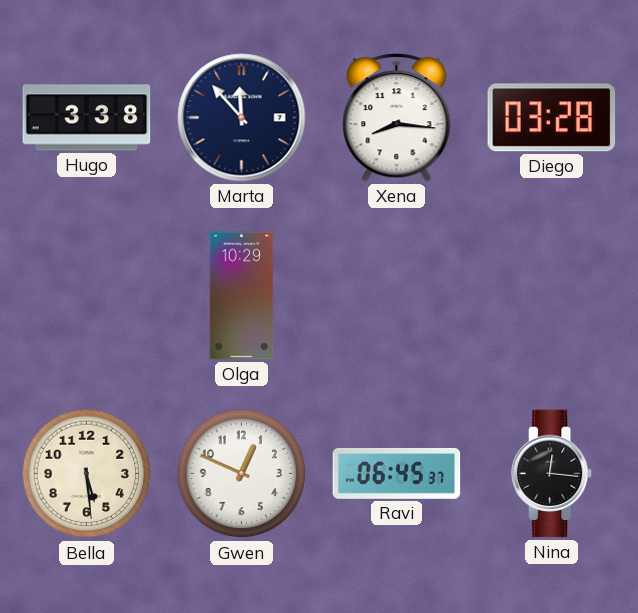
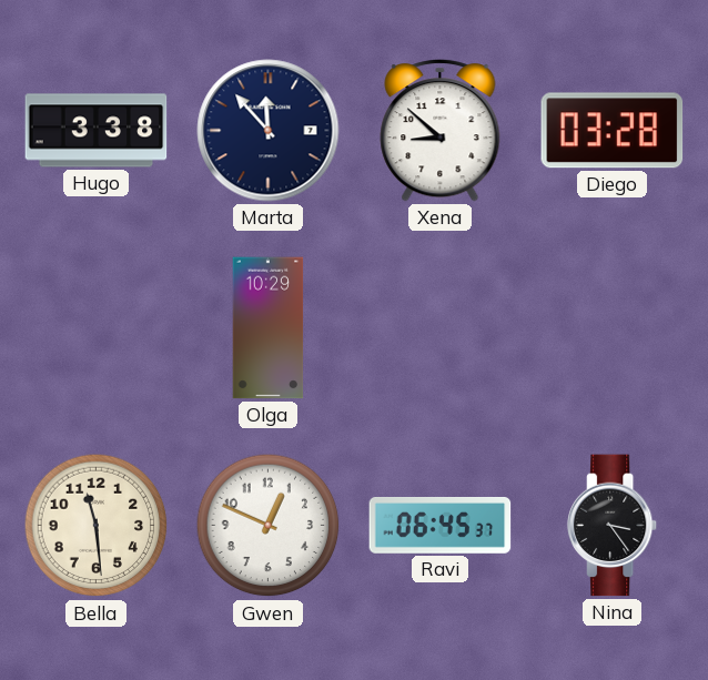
Xena: 8:16 -> 8:52 (441, 131)
Bella: 5:29 -> 11:29 (97, 526)
Nina: 12:16 -> 3:24 (613, 526)
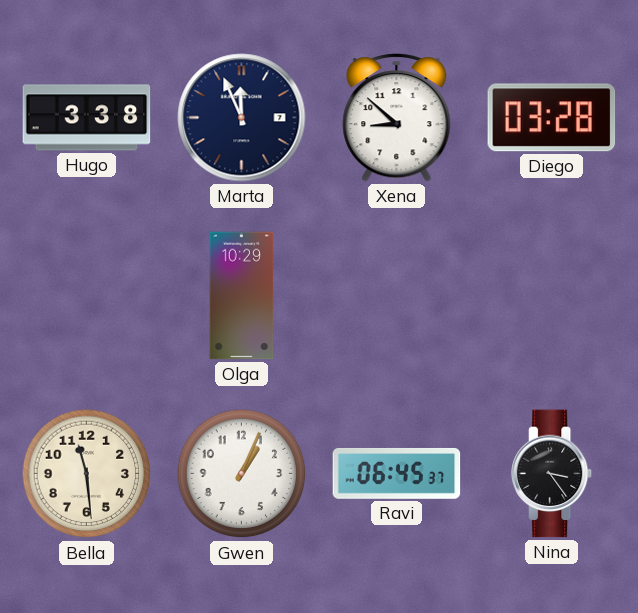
Marta: 11:53 -> 11:56 (242, 118)
Gwen: 12:49 -> 1:04 (242, 474)
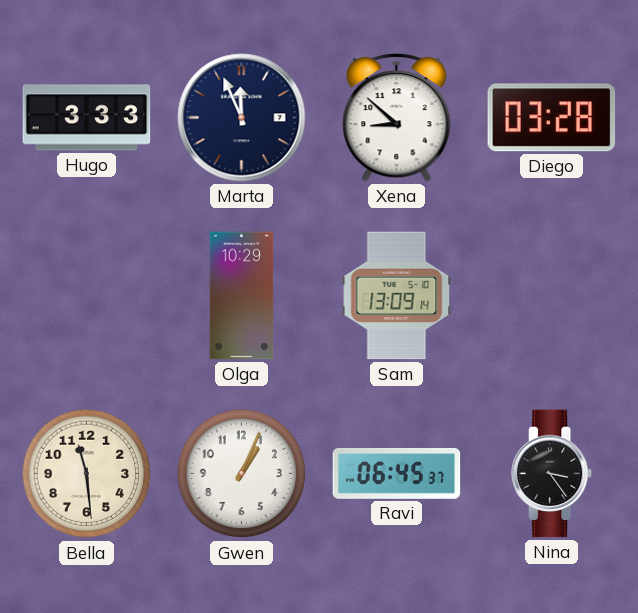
Hugo: 3:38 -> 3:33 (87, 118)
Sam: none -> 13:09 (397, 296)
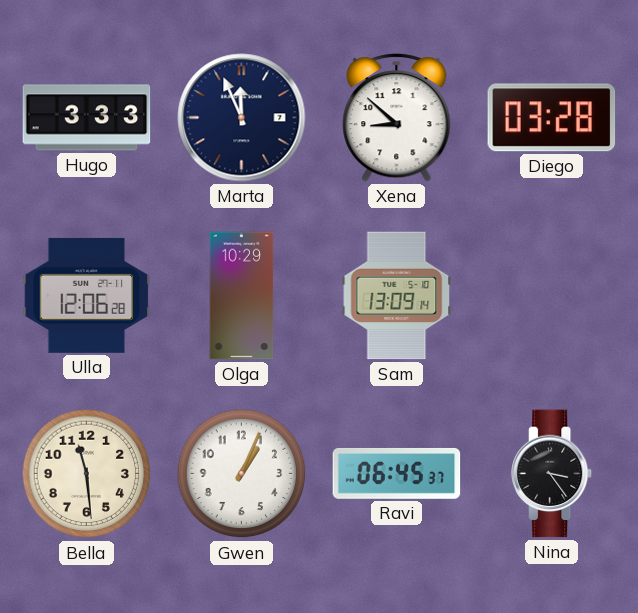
Ulla: none -> 12:06 (87, 295)
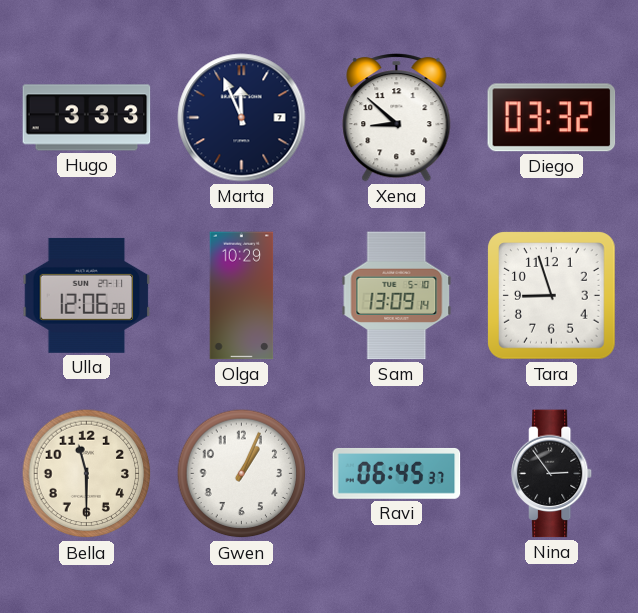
Diego: 03:28 -> 03:32 (552, 118)
Tara: none -> 8:57 (552, 296)
Bella: 11:29 -> 11:30 (87, 474)
Nina: 3:24 -> 2:54 (552, 474)
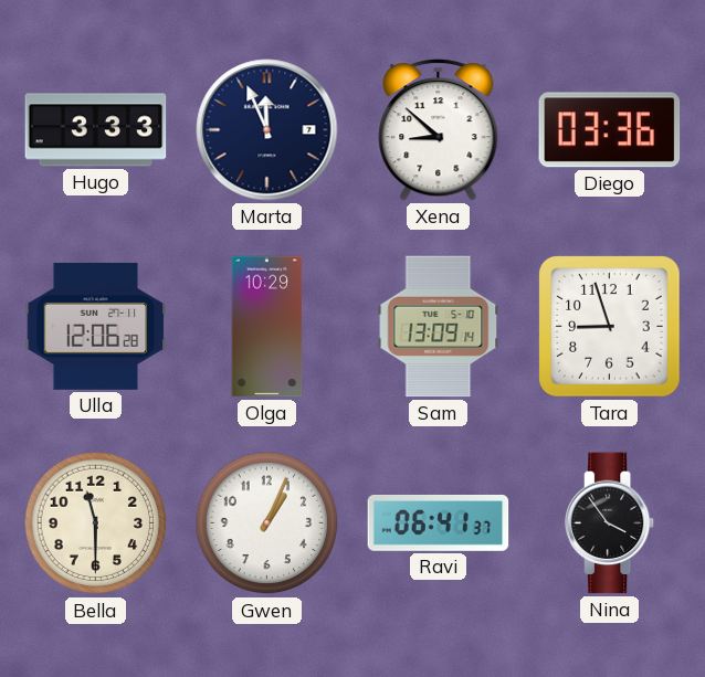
Diego: 03:32 -> 03:36 (610, 130)
Ravi: 06:45 -> 06:41 (439, 523)
Nina: 2:54 -> 3:54 (610, 523)
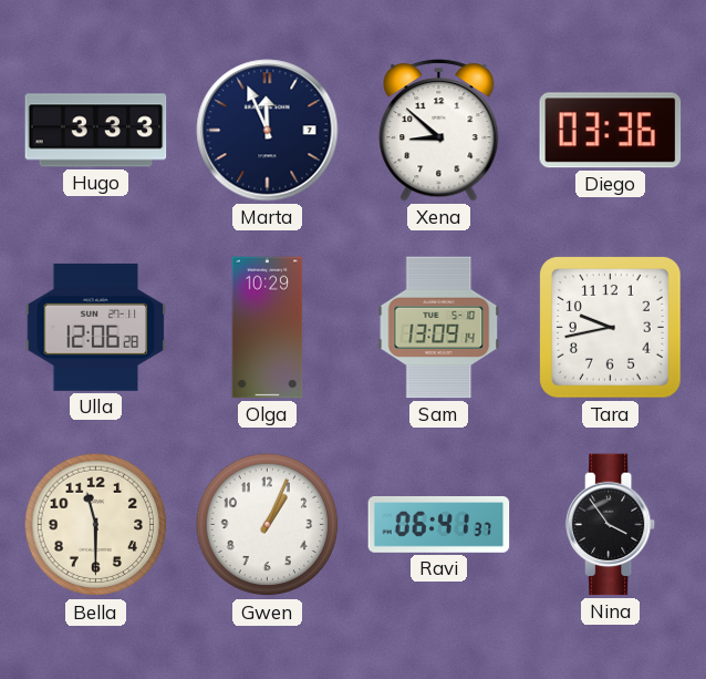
Tara: 8:57 -> 9:43 (611, 328)
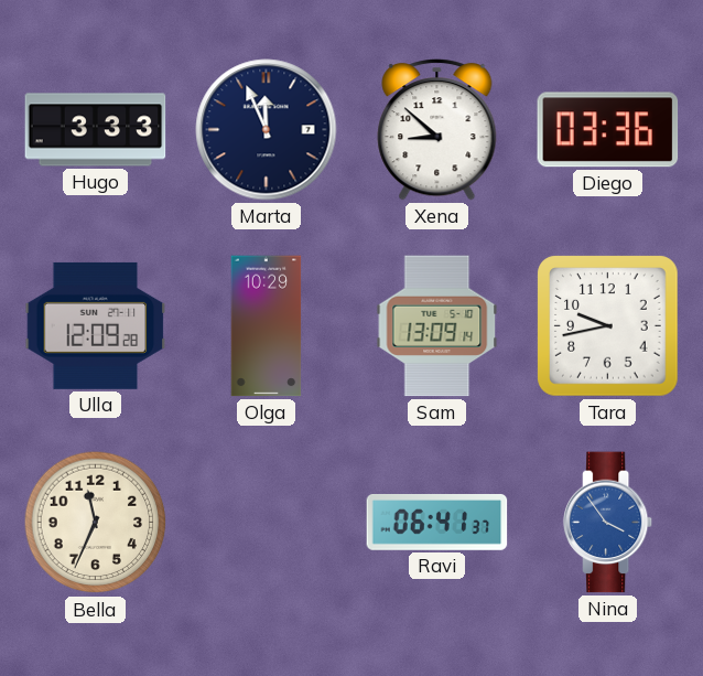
Ulla: 12:06 -> 12:09 (96, 325)
Bella: 11:30 -> 11:34 (96, 523)
Gwen: 1:04 -> none (268, 525)
Nina dial: black -> blue (608, 523)
